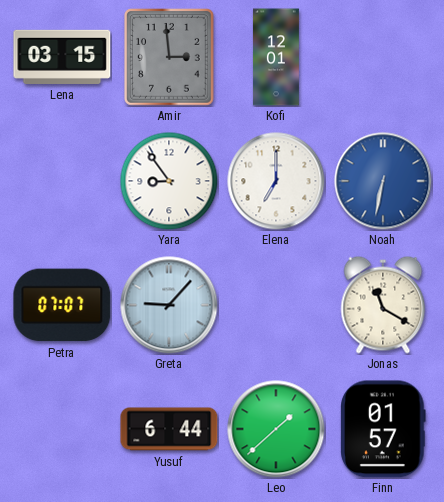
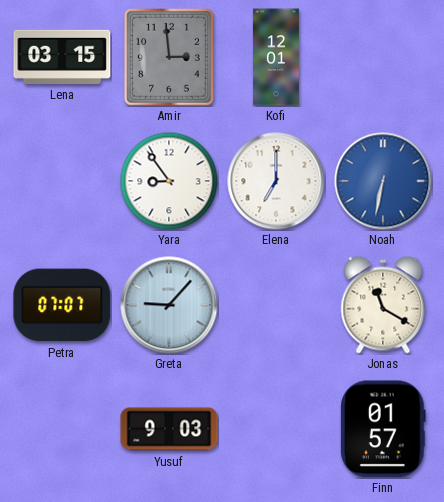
Yusuf: 6:44 -> 9:03 (169, 429)
Leo: 1:38 -> none (276, 429)
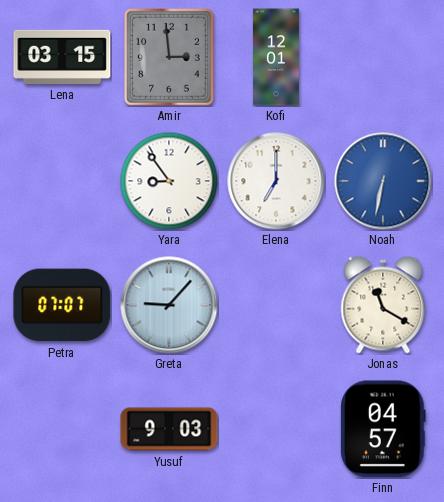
Finn: 01:57 -> 04:57 (383, 429)
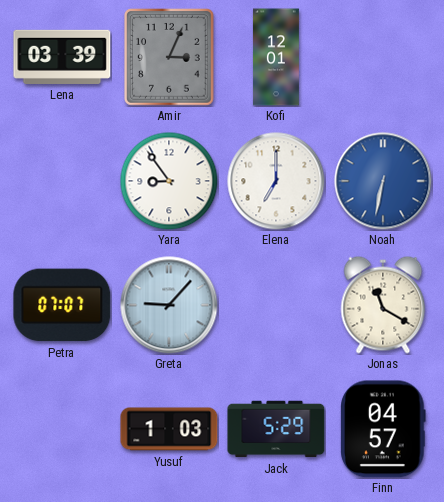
Lena: 03:15 -> 03:39 (62, 57)
Amir: 2:59 -> 3:04 (170, 58)
Yusuf: 9:03 -> 1:03 (169, 429)
Jack: none -> 5:29 (276, 429)
